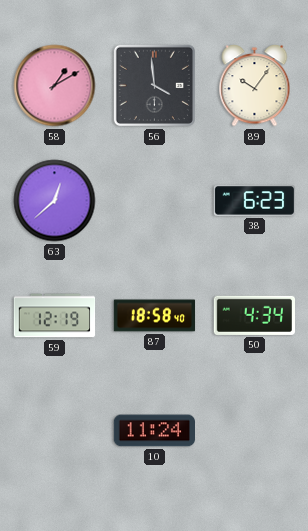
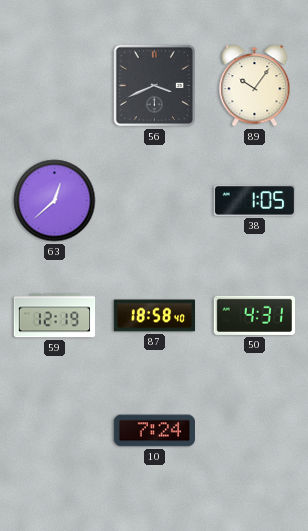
58: 1:10 -> none (55, 86)
56: 3:59 -> 3:41 (154, 85)
38: 6:23 -> 1:05 (255, 201)
50: 4:34 -> 4:31 (254, 315)
10: 11:24 -> 7:24 (155, 431)
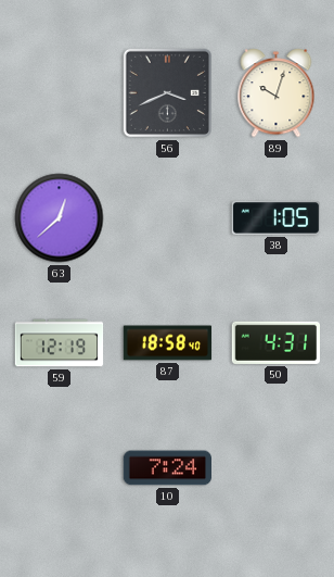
89: 10:06 -> 10:03 (277, 93)
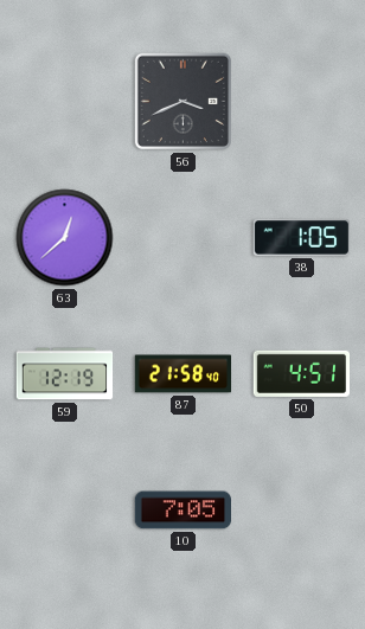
89: 10:03 -> none (277, 93)
87: 18:58 -> 21:58 (184, 374)
50: 4:31 -> 4:51 (301, 373)
10: 7:24 -> 7:05 (184, 511)
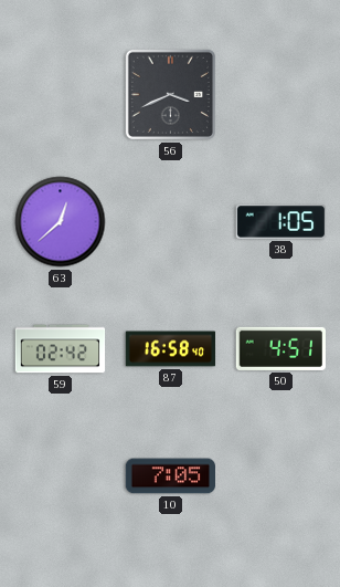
59: 12:19 -> 02:42 (61, 349)
87: 21:58 -> 16:58 (171, 349)
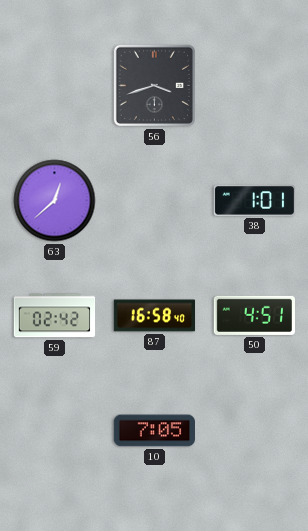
56: 3:41 -> 3:42 (154, 85)
38: 1:05 -> 1:01 (255, 201)
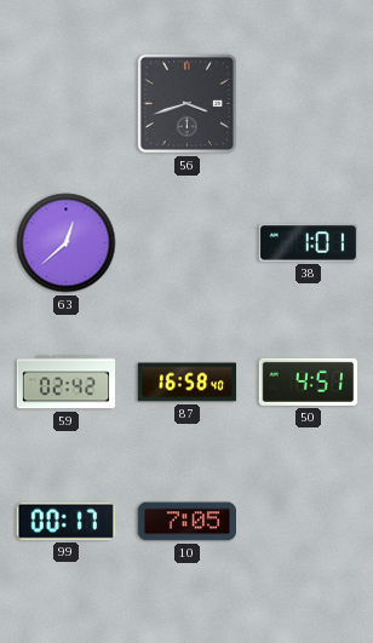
99: none -> 00:17 (65, 521)
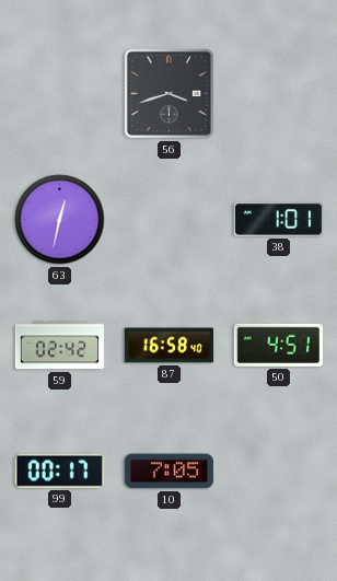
63: 12:38 -> 12:32 (60, 220)
